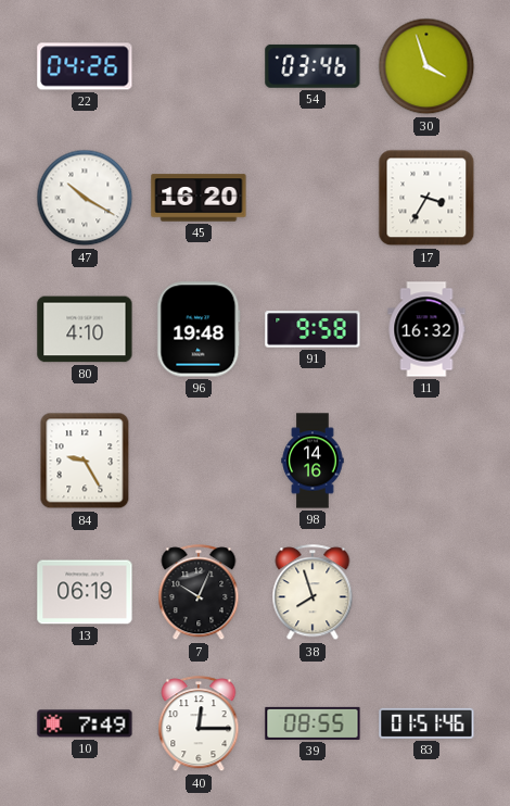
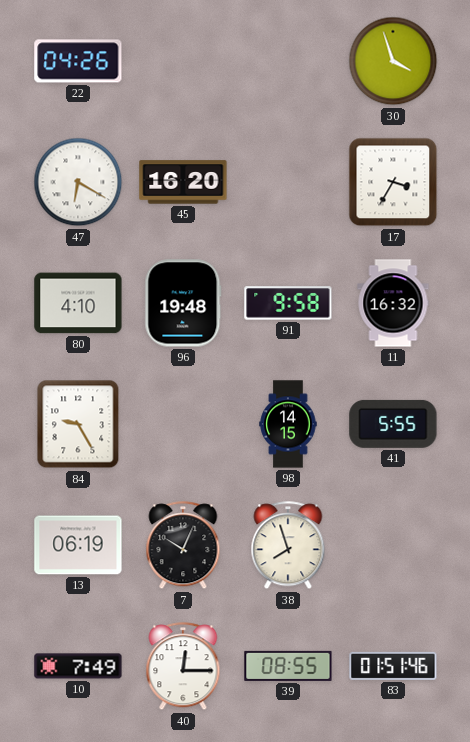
54: 03:46 -> none (313, 66)
47: 10:20 -> 6:20 (78, 182)
98: 14:16 -> 14:15 (288, 424)
41: none -> 5:55 (393, 424)
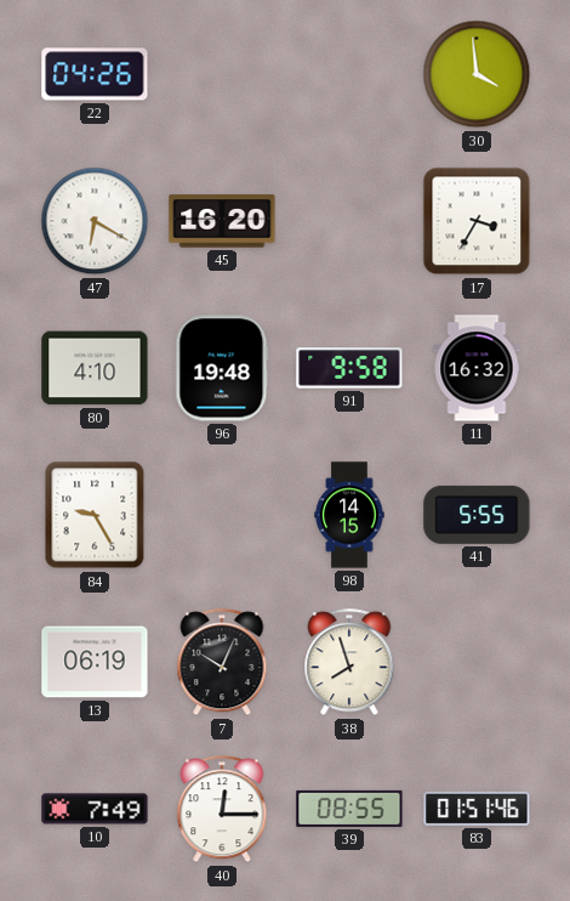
30: 3:57 -> 3:59 (477, 74)
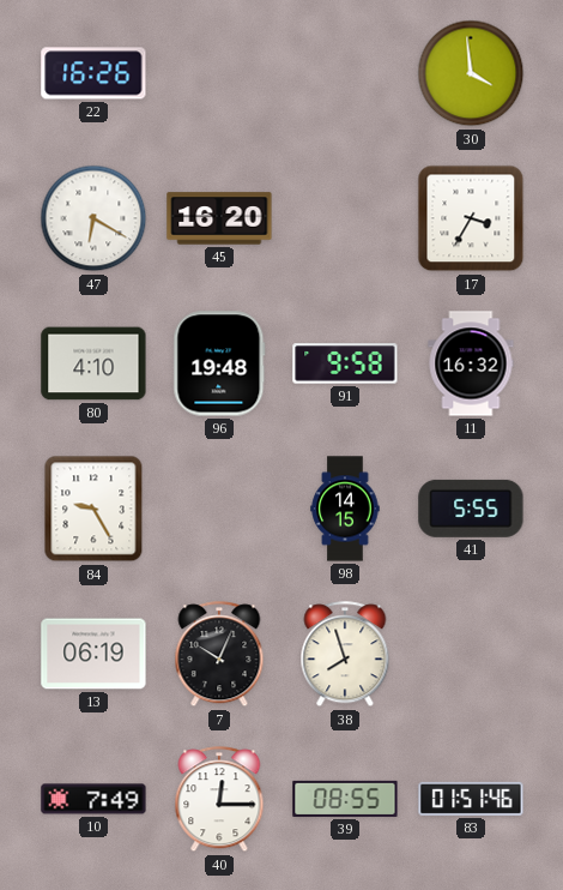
22: 04:26 -> 16:26 (93, 73)
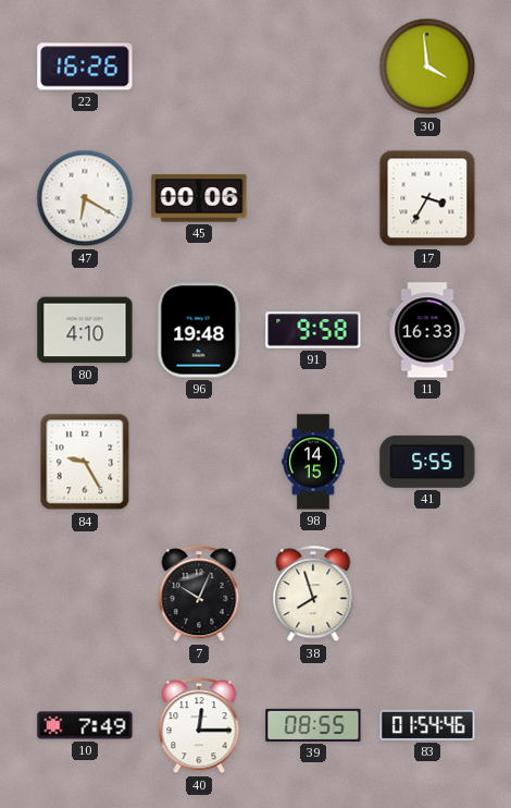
45: 16:20 -> 00:06 (199, 198)
11: 16:32 -> 16:33 (427, 330)
13: 06:19 -> none (93, 654)
83: 01:51 -> 01:54 (427, 725)
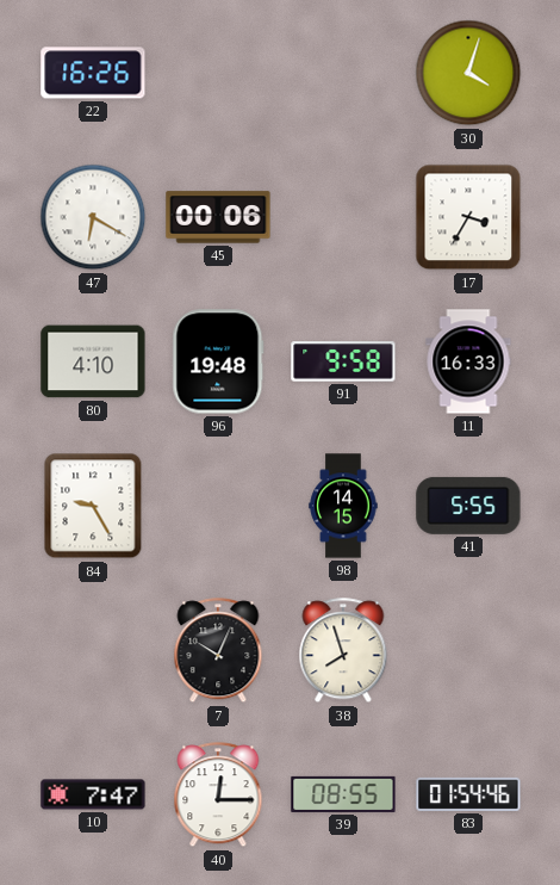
30: 3:59 -> 4:03 (468, 73)
10: 7:49 -> 7:47 (93, 794)
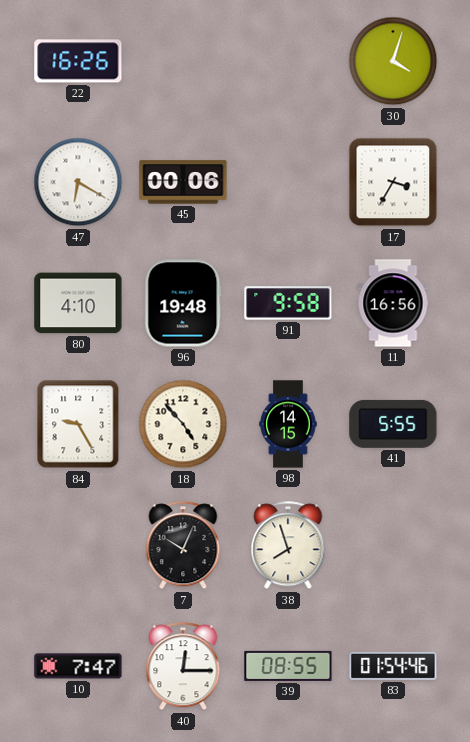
11: 16:33 -> 16:56 (393, 303)
18: none -> 4:53 (183, 424)
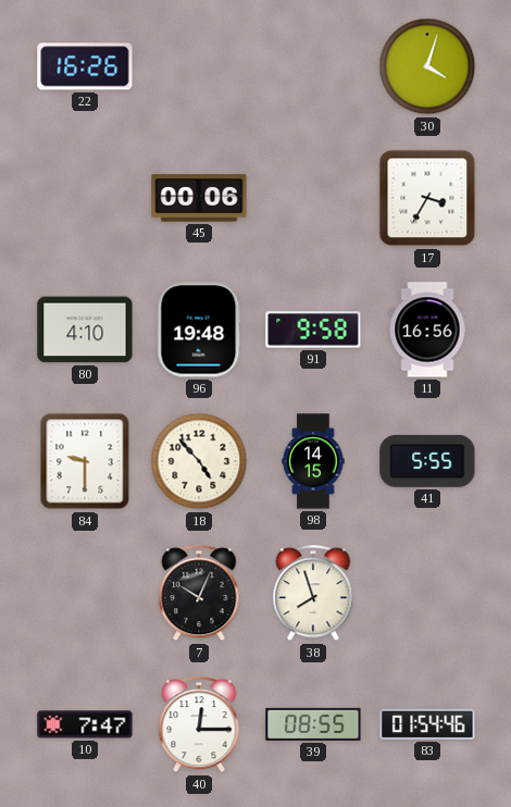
47: 6:20 -> none (78, 182)
84: 9:25 -> 9:30 (85, 461)
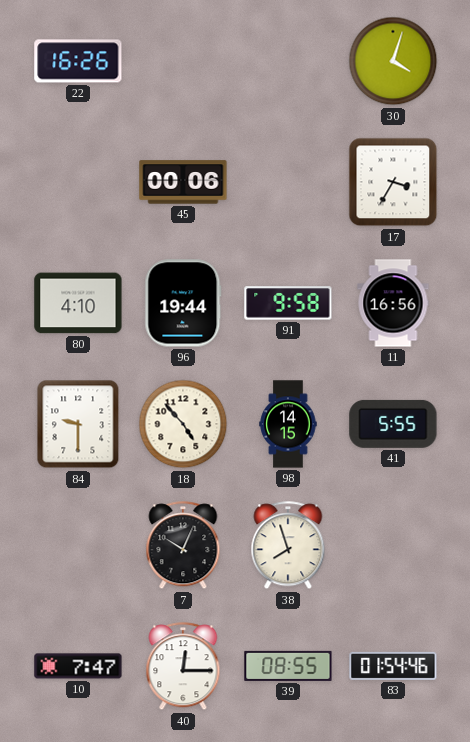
96: 19:48 -> 19:44 (183, 303)
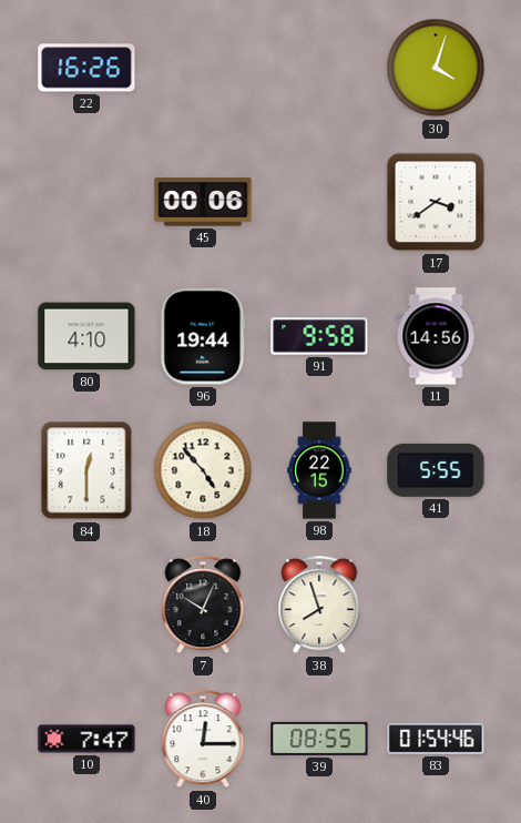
17: 3:35 -> 3:39 (436, 202)
11: 16:56 -> 14:56 (436, 336)
84: 9:30 -> 12:30 (86, 470)
98: 14:15 -> 22:15 (319, 470)
